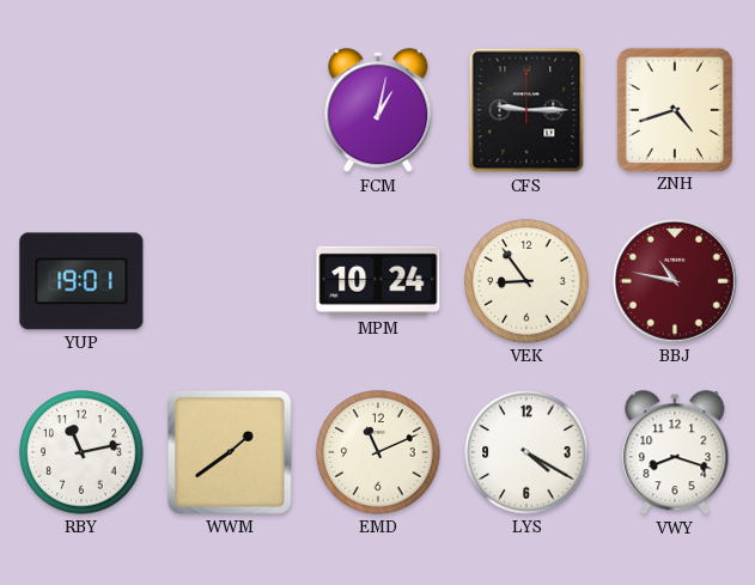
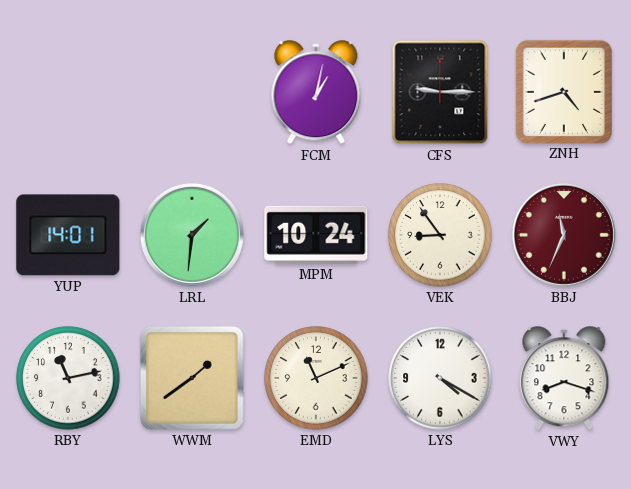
YUP: 19:01 -> 14:01 (68, 235)
LRL: none -> 1:31 (192, 235)
BBJ: 10:47 -> 11:34 (564, 235)
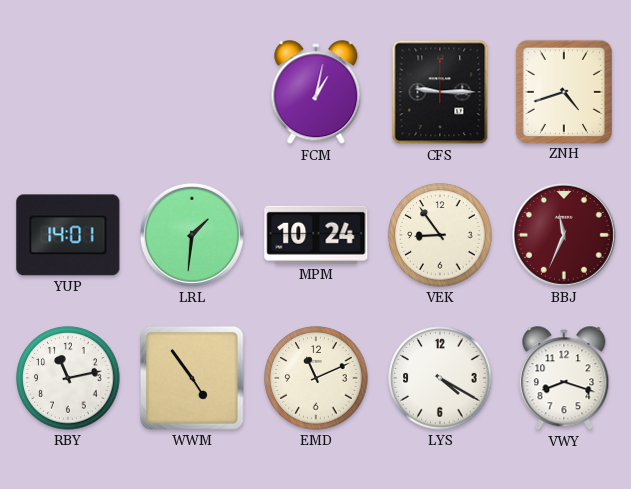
WWM: 1:39 -> 4:54 (192, 378)
